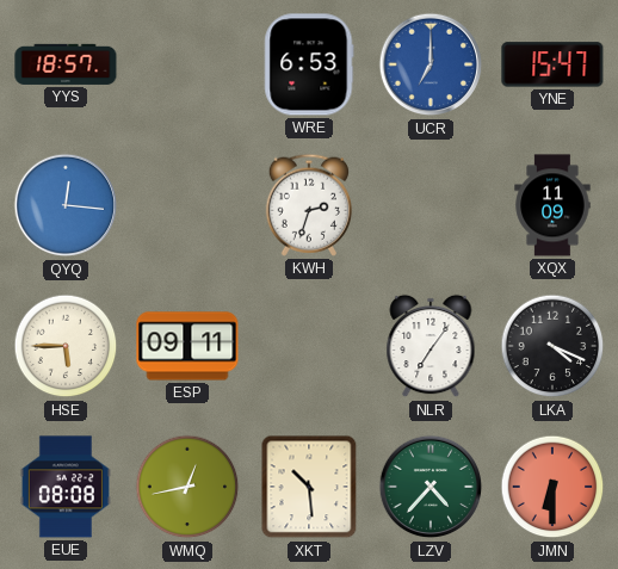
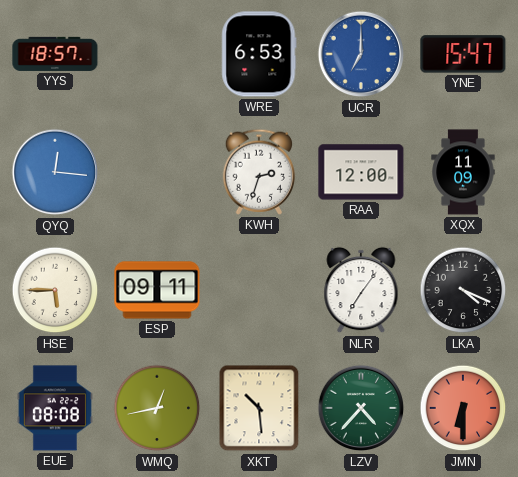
RAA: none -> 12:00 (361, 172)
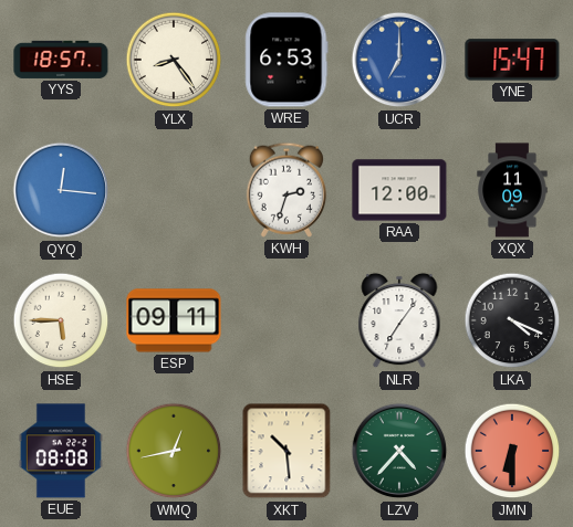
YLX: none -> 8:24 (174, 60)
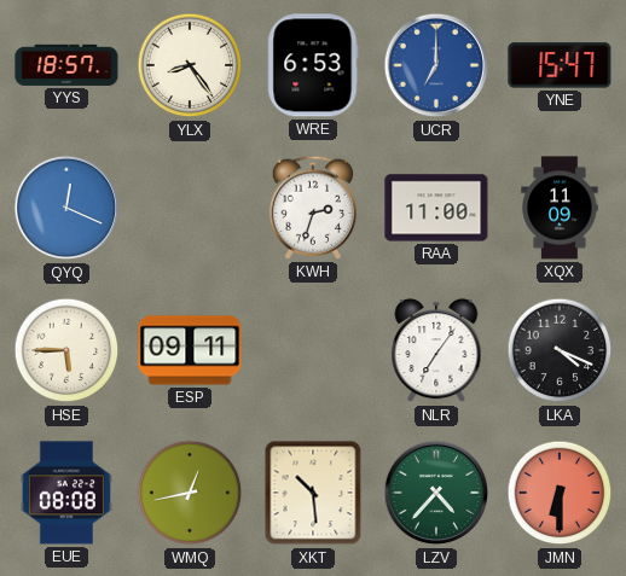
QYQ: 12:16 -> 12:19 (66, 208)
RAA: 12:00 -> 11:00 (436, 208)
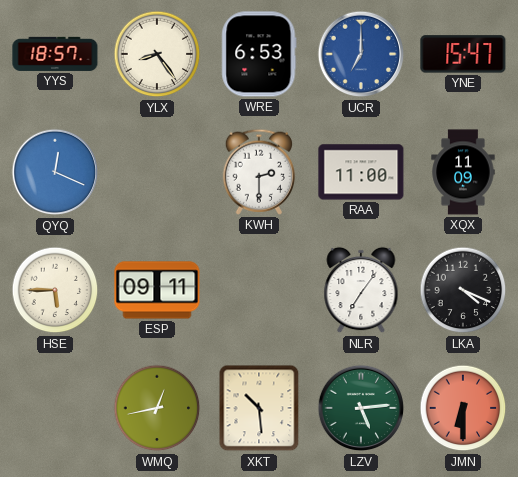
KWH: 2:33 -> 2:30 (258, 172)
EUE: 08:08 -> none (66, 493)
LZV: 4:37 -> 5:14 (361, 408)
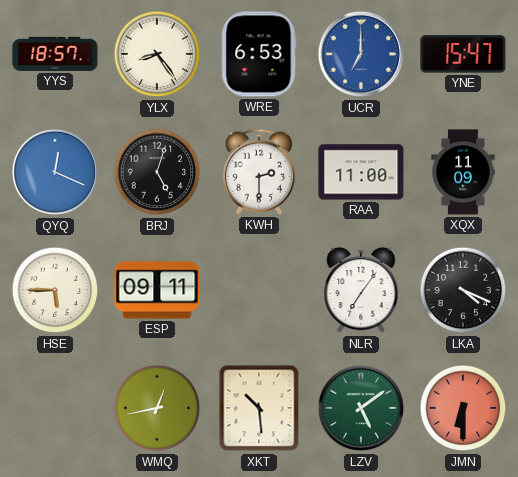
BRJ: none -> 5:03 (157, 172)
LZV: 5:14 -> 5:09 (361, 408)
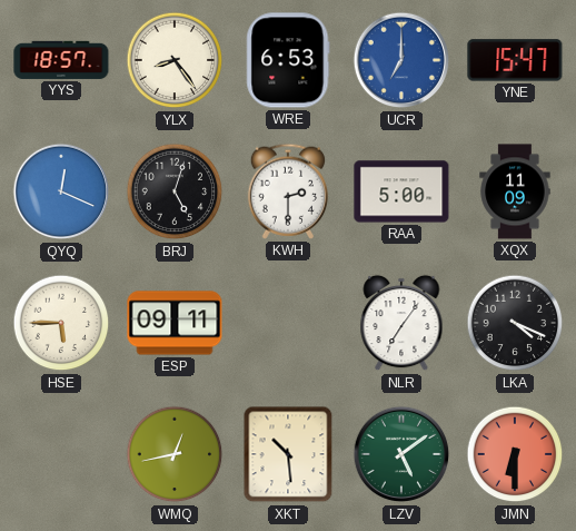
RAA: 11:00 -> 5:00 (401, 191)
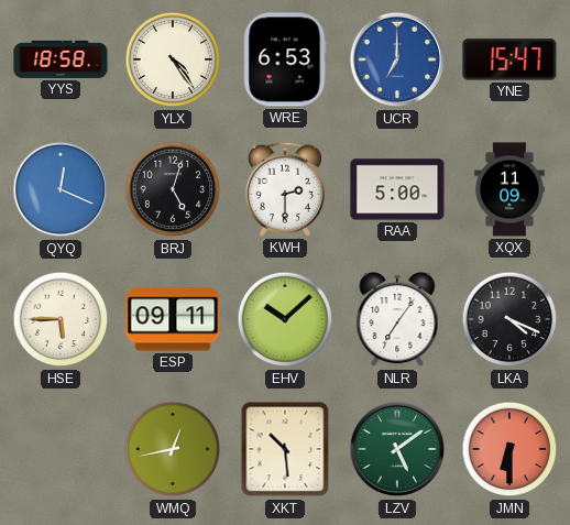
YYS: 18:57 -> 18:58 (61, 59)
YLX: 8:24 -> 4:24 (173, 59)
EHV: none -> 10:08 (285, 319)
